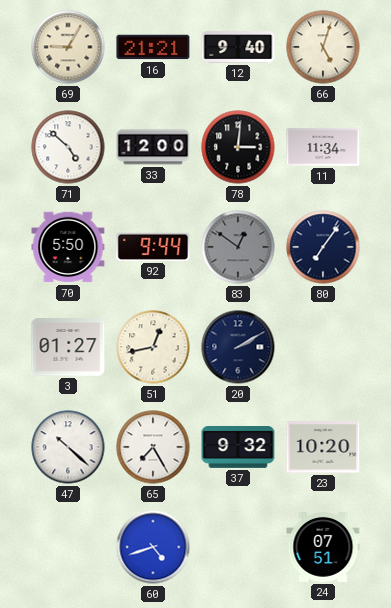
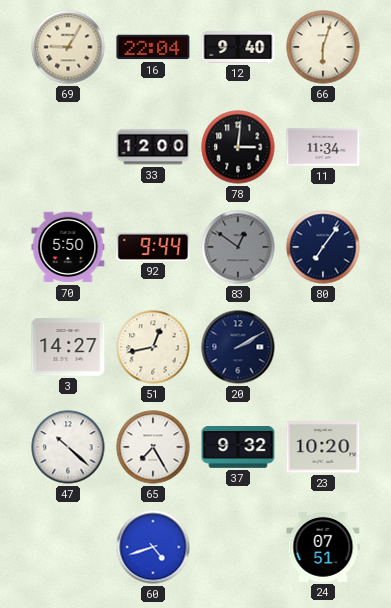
16: 21:21 -> 22:04 (153, 47)
66: 5:03 -> 6:03 (323, 47)
71: 4:52 -> none (68, 147)
3: 01:27 -> 14:27 (68, 347)
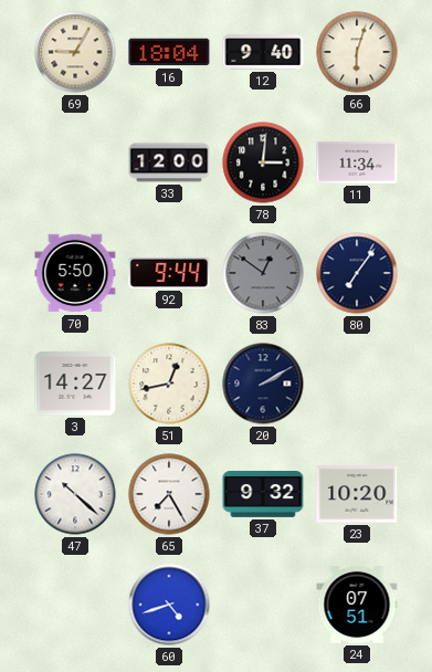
16: 22:04 -> 18:04 (169, 52)
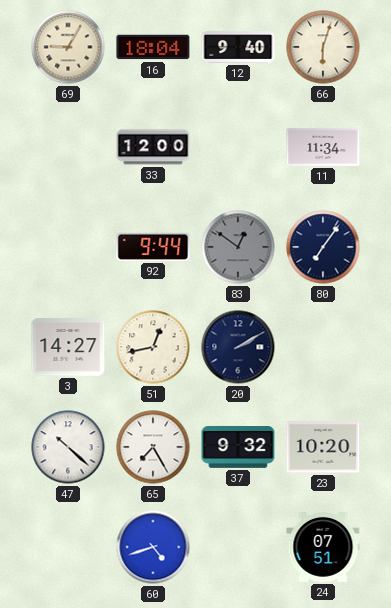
78: 3:01 -> none (263, 162)
70: 5:50 -> none (75, 273)
